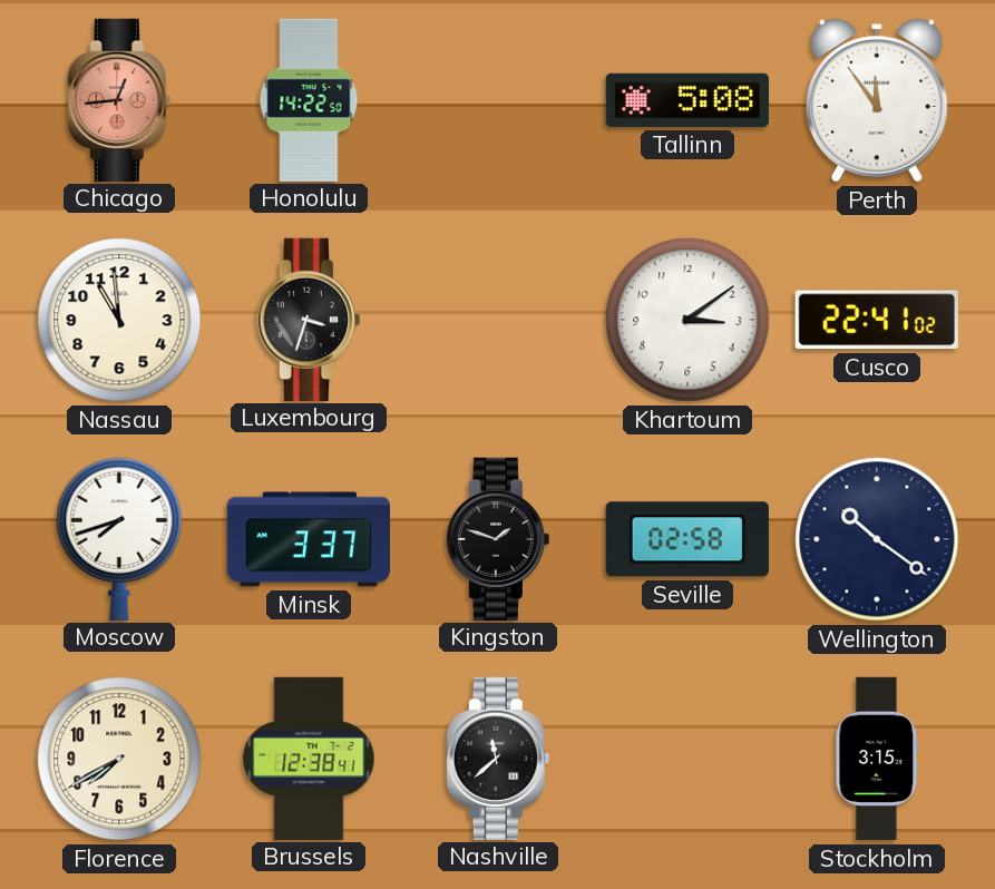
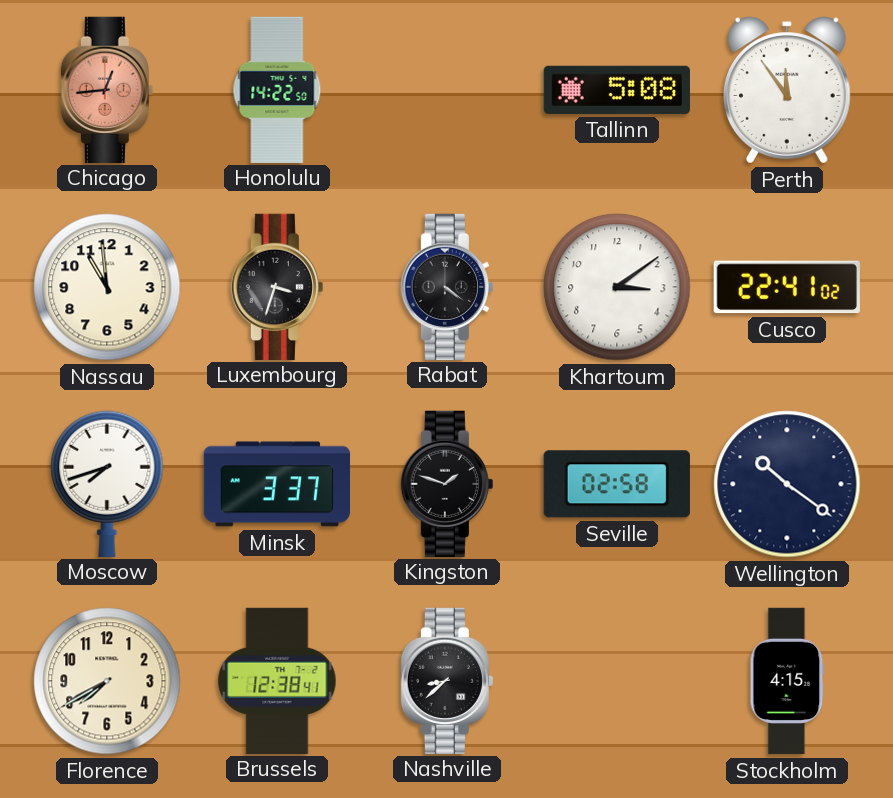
Rabat: none -> 4:21 (447, 286)
Nashville: 11:38 -> 8:38 (447, 680)
Stockholm: 3:15 -> 4:15 (787, 681)
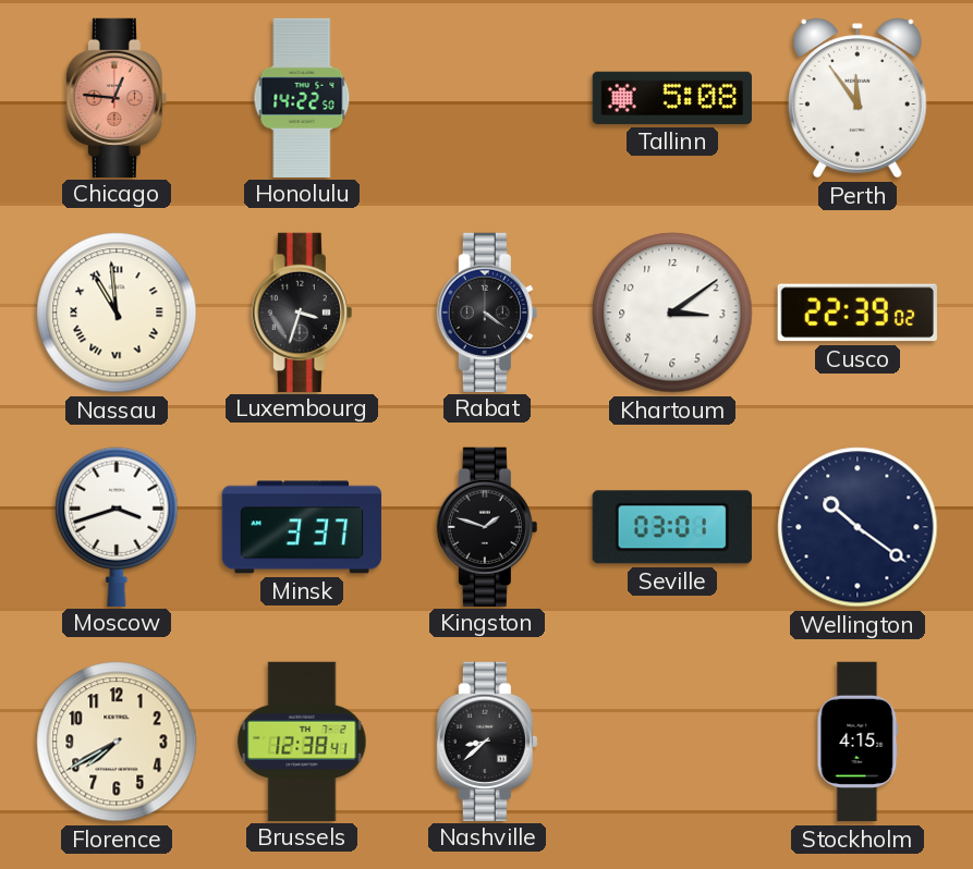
Chicago: 12:44 -> 12:46 (117, 97)
Nassau numerals: Arabic -> Roman (117, 313)
Cusco: 22:41 -> 22:39 (858, 313)
Moscow: 7:42 -> 3:42 (117, 526)
Seville: 02:58 -> 03:01 (672, 527)
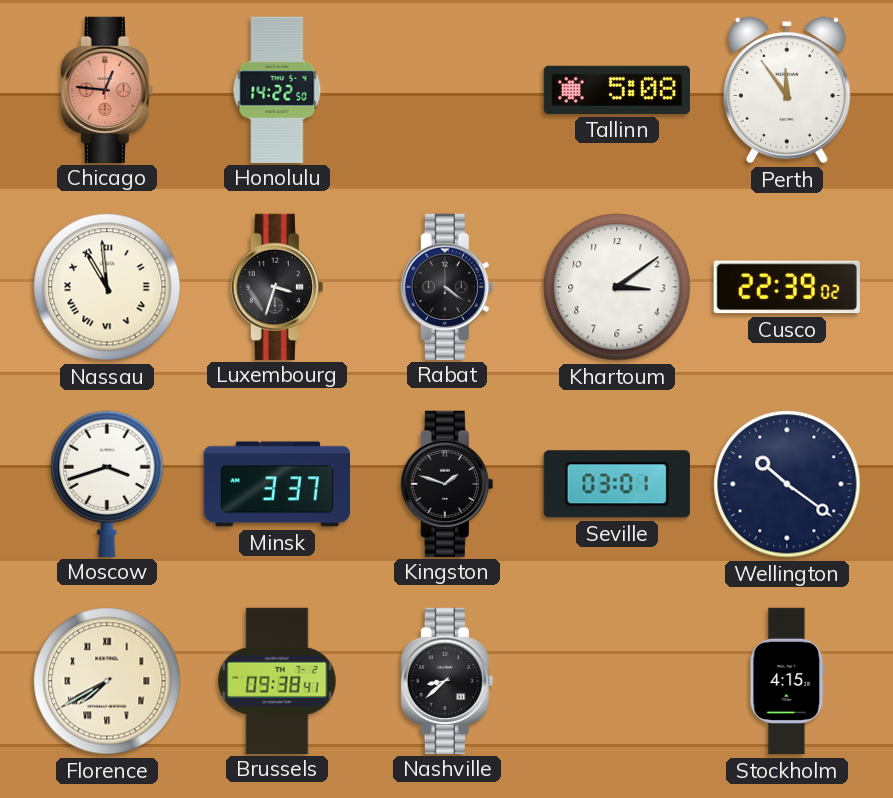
Florence numerals: Arabic -> Roman (107, 681)
Brussels: 12:38 -> 09:38 (277, 680)
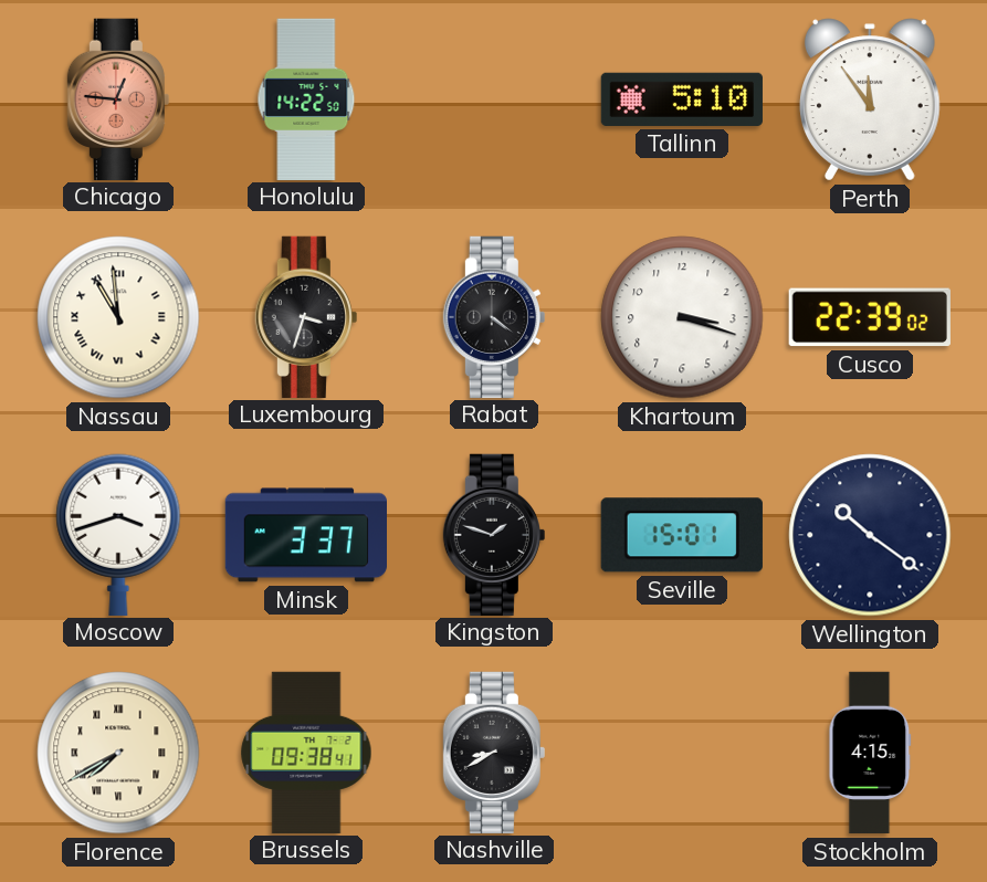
Tallinn: 5:08 -> 5:10 (681, 99)
Khartoum: 3:09 -> 3:18 (682, 317)
Seville: 03:01 -> 15:01 (682, 535)
Nashville: 8:38 -> 8:40 (494, 752)
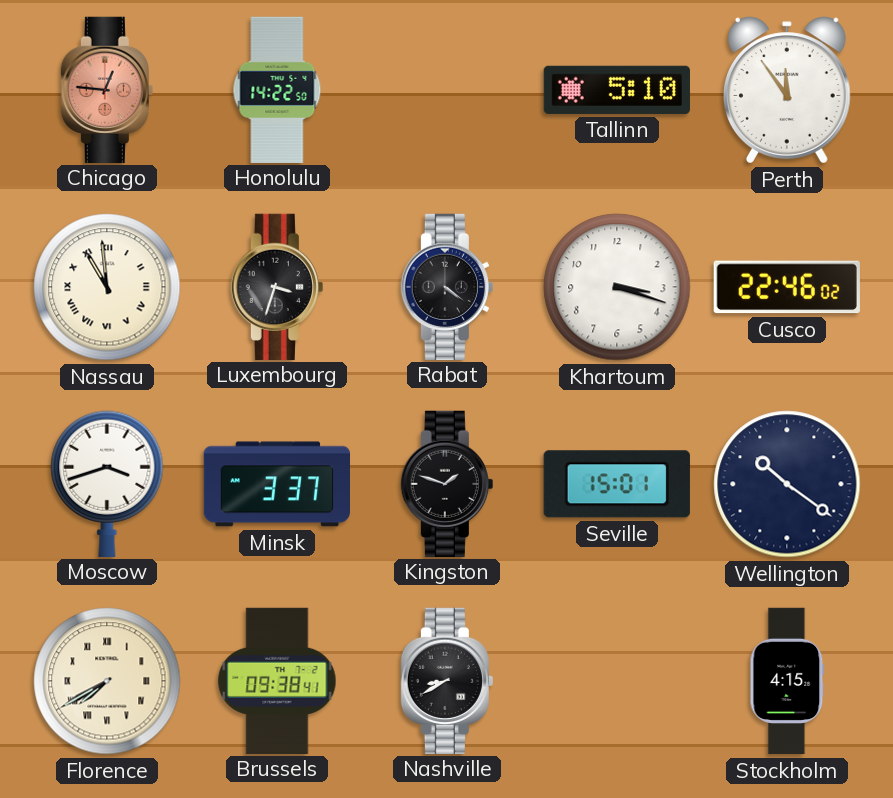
Cusco: 22:39 -> 22:46 (787, 287)
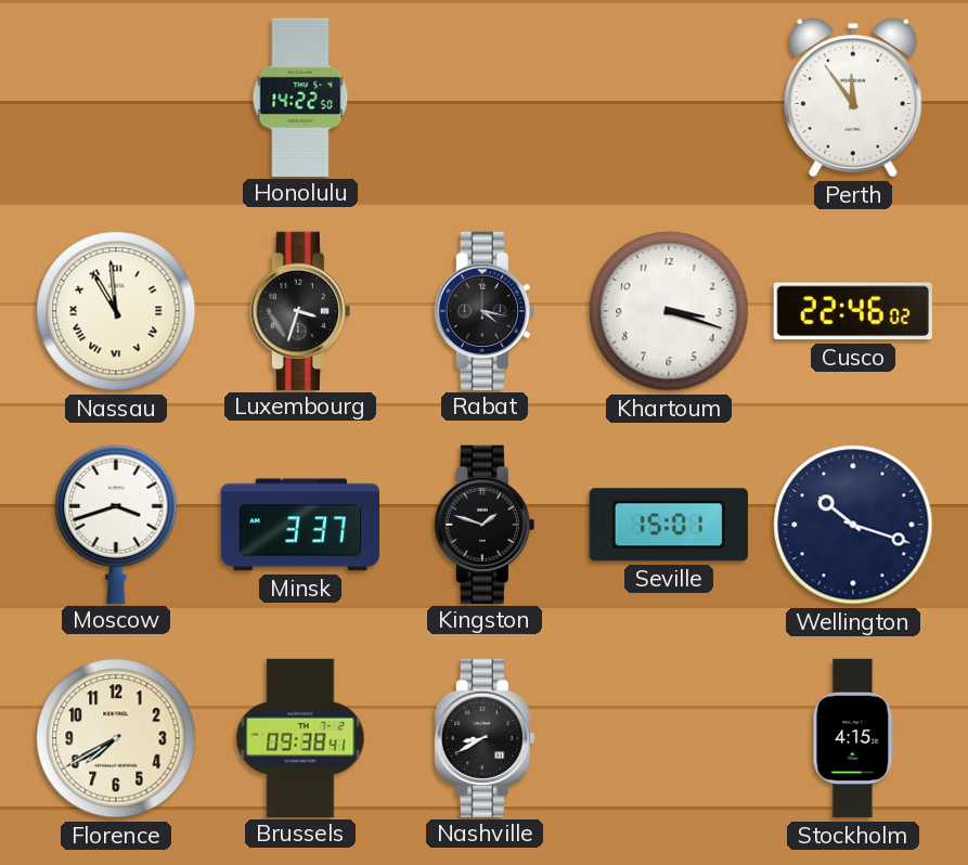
Chicago: 12:46 -> none (107, 89)
Tallinn: 5:10 -> none (616, 90)
Rabat: 4:21 -> 4:17 (485, 310)
Wellington: 10:21 -> 10:18 (853, 525)
Florence numerals: Roman -> Arabic (116, 738)
